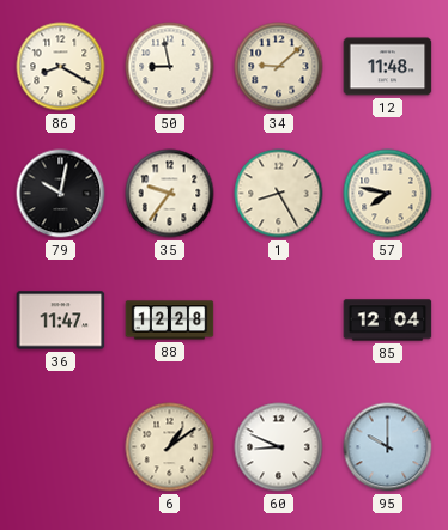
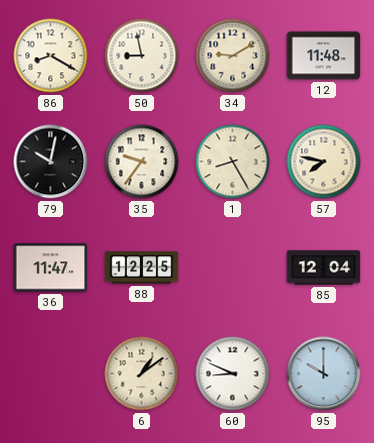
34: 9:08 -> 9:10 (233, 56)
88: 12:28 -> 12:25 (142, 268)
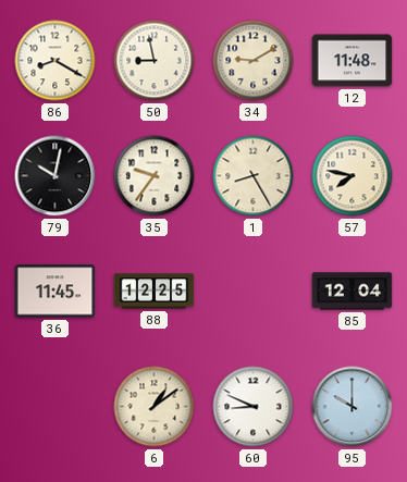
36: 11:47 -> 11:45 (55, 292)
